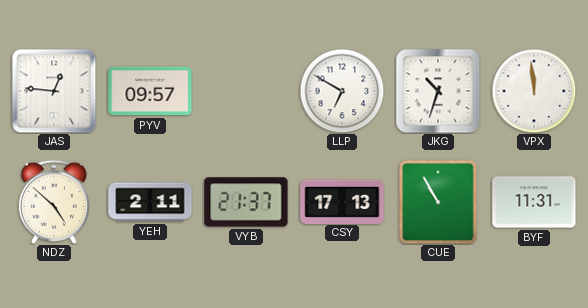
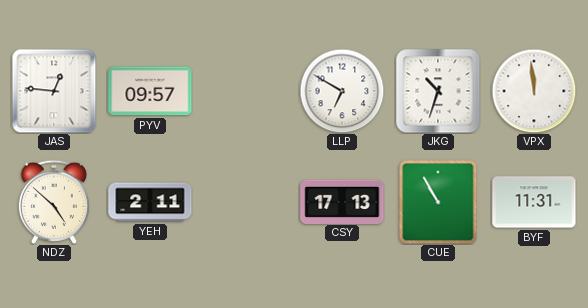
VYB: 21:37 -> none (246, 202)
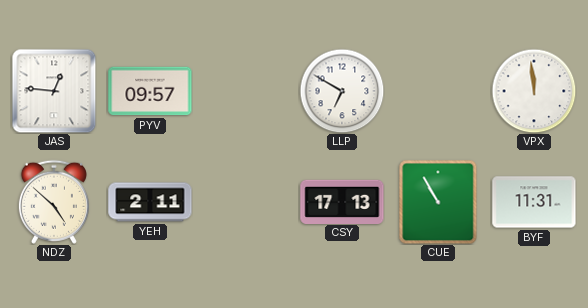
JKG: 10:33 -> none (438, 91)
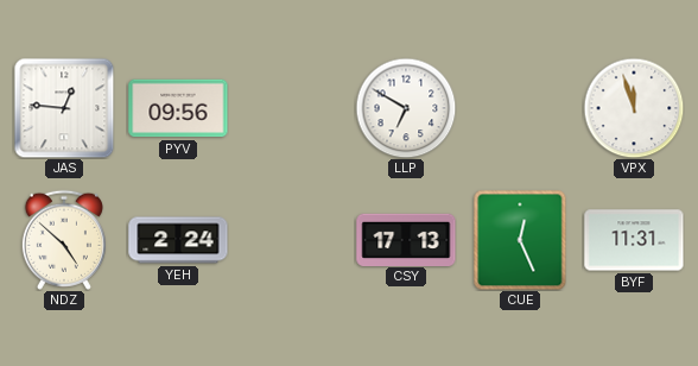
PYV: 09:57 -> 09:56 (178, 108)
VPX: 11:59 -> 11:57 (634, 108)
YEH: 2:11 -> 2:24 (178, 240)
CUE: 10:55 -> 12:26 (520, 240)
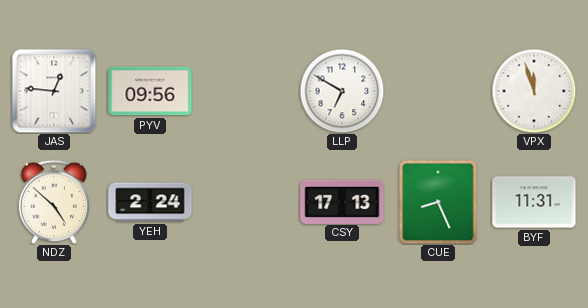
CUE: 12:26 -> 8:26 (438, 202)
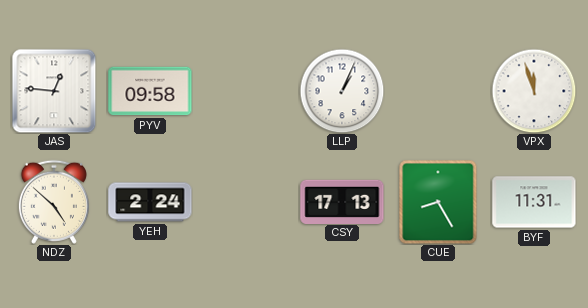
PYV: 09:56 -> 09:58 (150, 91)
LLP: 6:50 -> 1:04 (342, 91)
CUE: 8:26 -> 8:25 (438, 202)
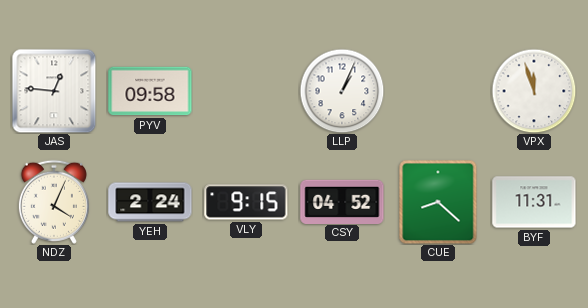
NDZ: 4:52 -> 4:04 (54, 202)
VLY: none -> 9:15 (246, 202)
CSY: 17:13 -> 04:52 (342, 201)
CUE: 8:25 -> 8:22 (438, 202)
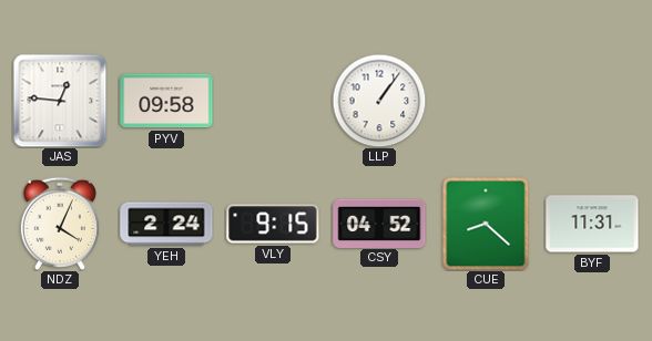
LLP: 1:04 -> 1:06 (379, 101)
VPX: 11:57 -> none (534, 91)
